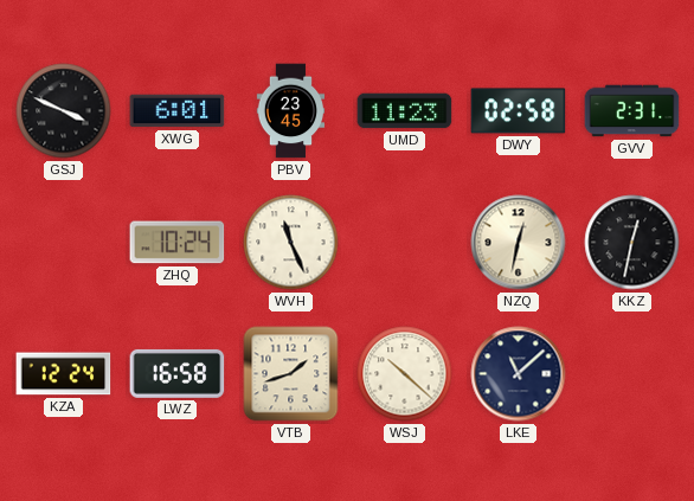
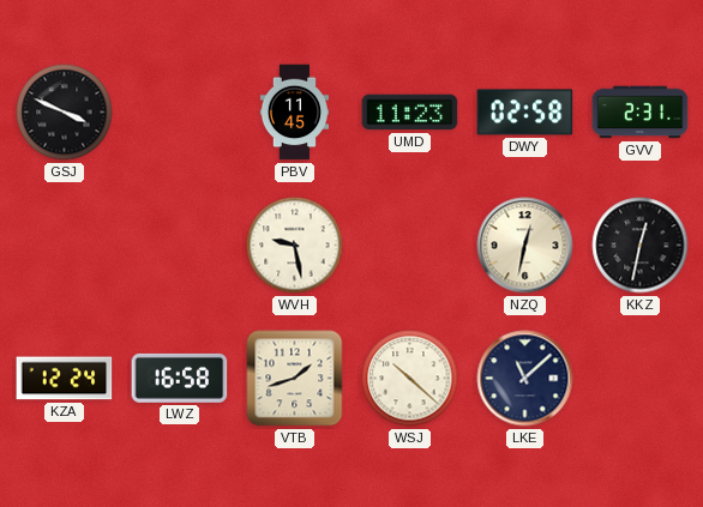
XWG: 6:01 -> none (178, 111)
PBV: 23:45 -> 11:45 (295, 113)
ZHQ: 10:24 -> none (178, 243)
WVH: 11:26 -> 9:28 (295, 246)
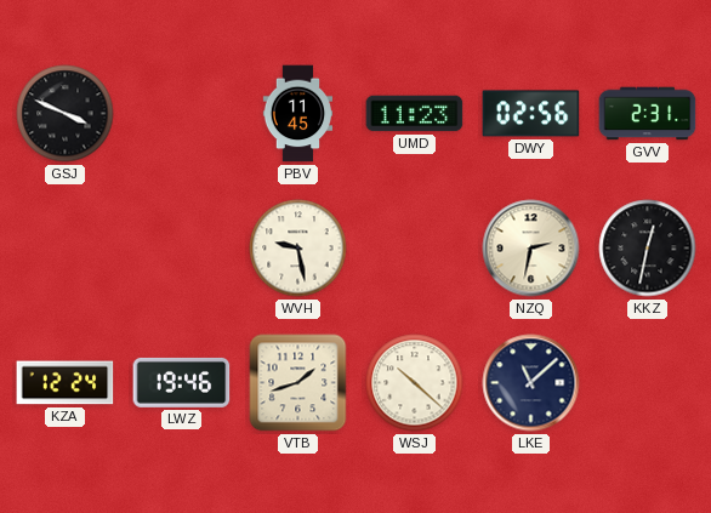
DWY: 02:58 -> 02:56 (531, 114)
NZQ: 12:32 -> 2:32 (531, 249)
LWZ: 16:58 -> 19:46 (182, 382)
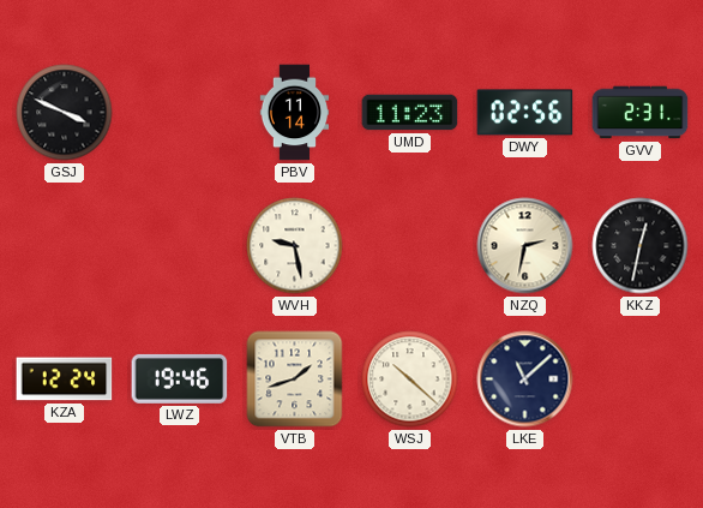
PBV: 11:45 -> 11:14 (295, 113)
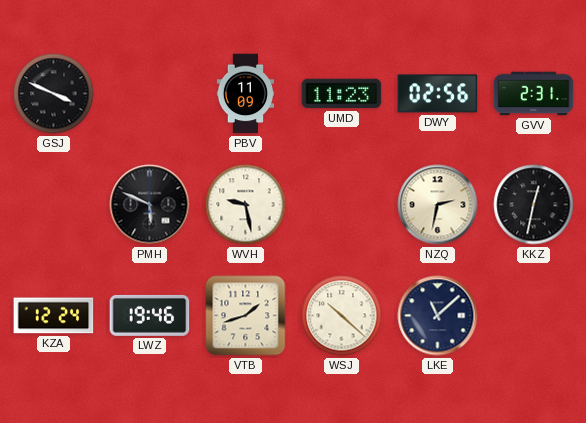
PBV: 11:14 -> 11:09 (246, 94)
PMH: none -> 5:49 (150, 205)
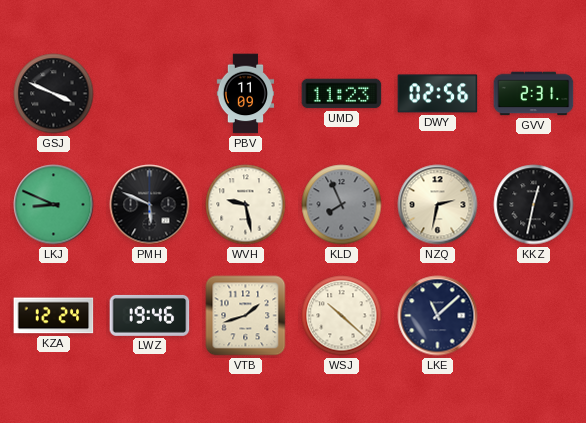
LKJ: none -> 8:49 (54, 205)
KLD: none -> 7:56 (342, 205)
